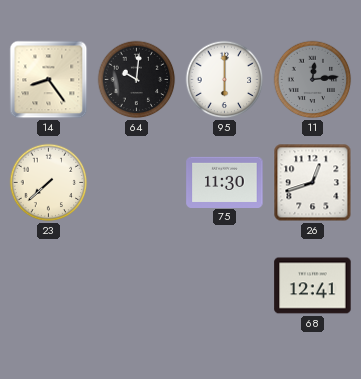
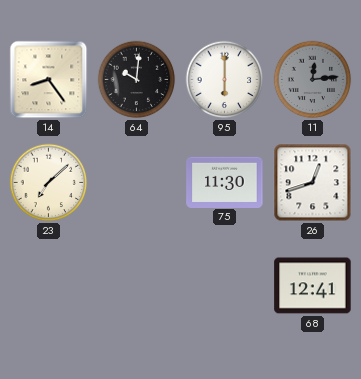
23: 7:38 -> 7:08 (49, 183)
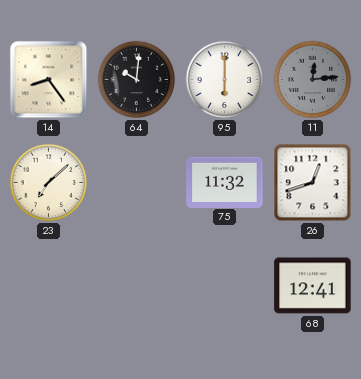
75: 11:30 -> 11:32 (225, 182)
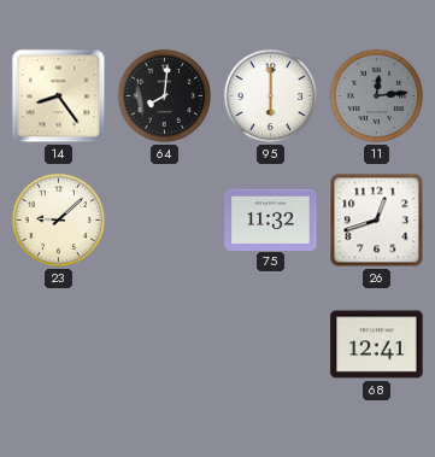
64: 10:01 -> 8:01 (165, 96)
23: 7:08 -> 9:08 (59, 221)
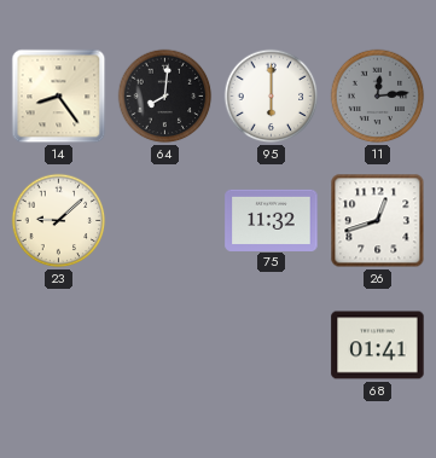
68: 12:41 -> 01:41 (378, 346)
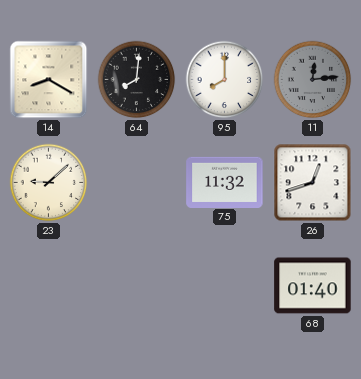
14: 8:24 -> 8:20 (49, 80)
95: 6:00 -> 8:00 (225, 80)
68: 01:41 -> 01:40 (313, 286)
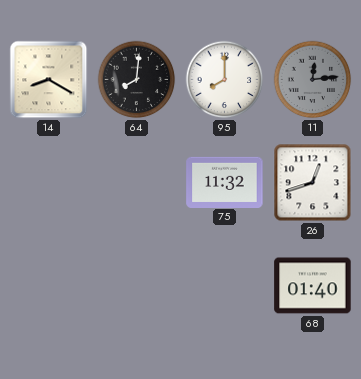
23: 9:08 -> none (49, 183)
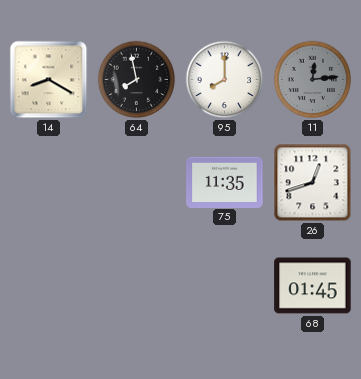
64: 8:01 -> 7:58 (137, 80)
75: 11:32 -> 11:35 (225, 182)
68: 01:40 -> 01:45 (313, 286)
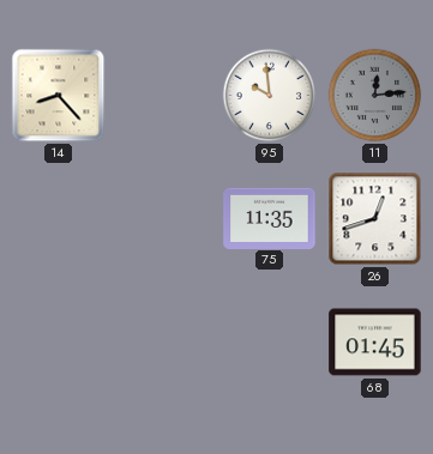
14: 8:20 -> 8:23 (59, 96)
64: 7:58 -> none (137, 80)
95: 8:00 -> 9:59 (270, 96)
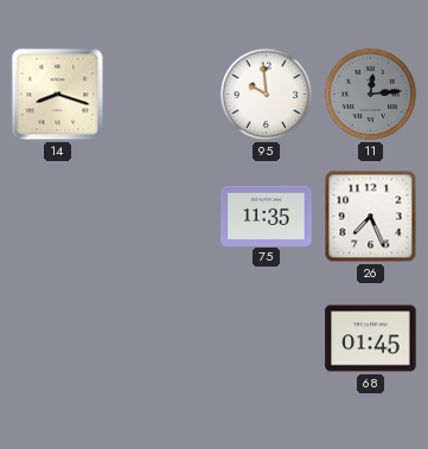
14: 8:23 -> 8:18 (58, 95)
26: 12:42 -> 7:26 (371, 217)
